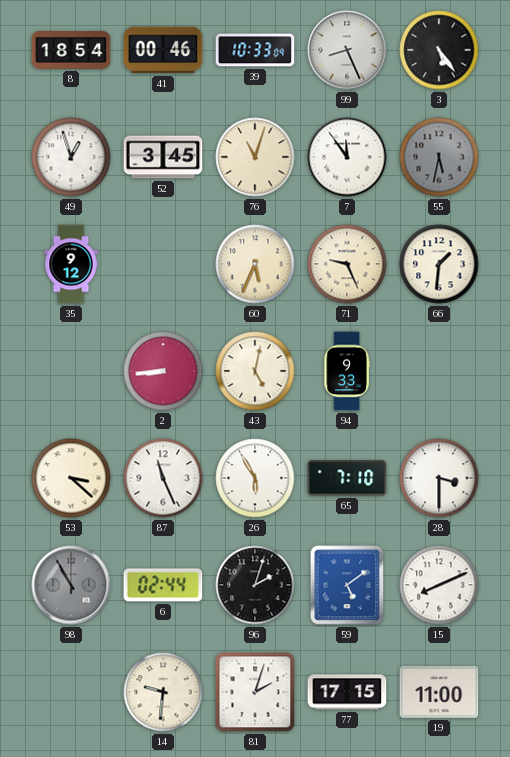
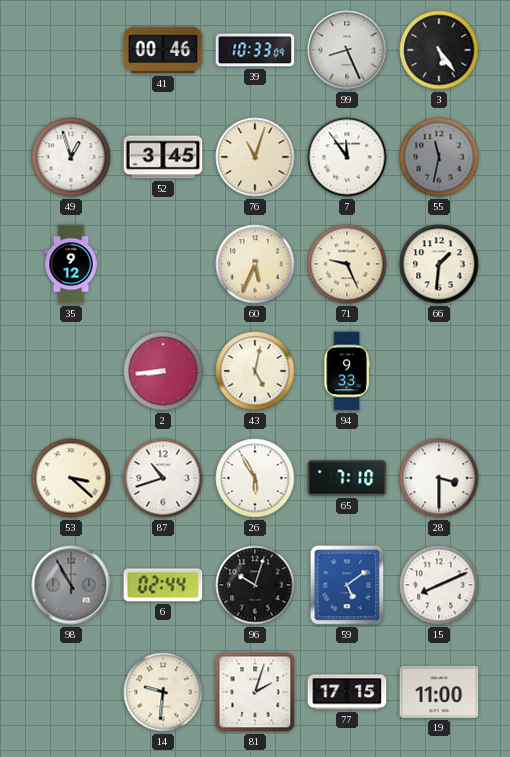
8: 18:54 -> none (71, 51)
55: 5:32 -> 11:32 (439, 157)
87: 11:26 -> 10:42 (163, 478)
96: 2:03 -> 10:03 (255, 585)
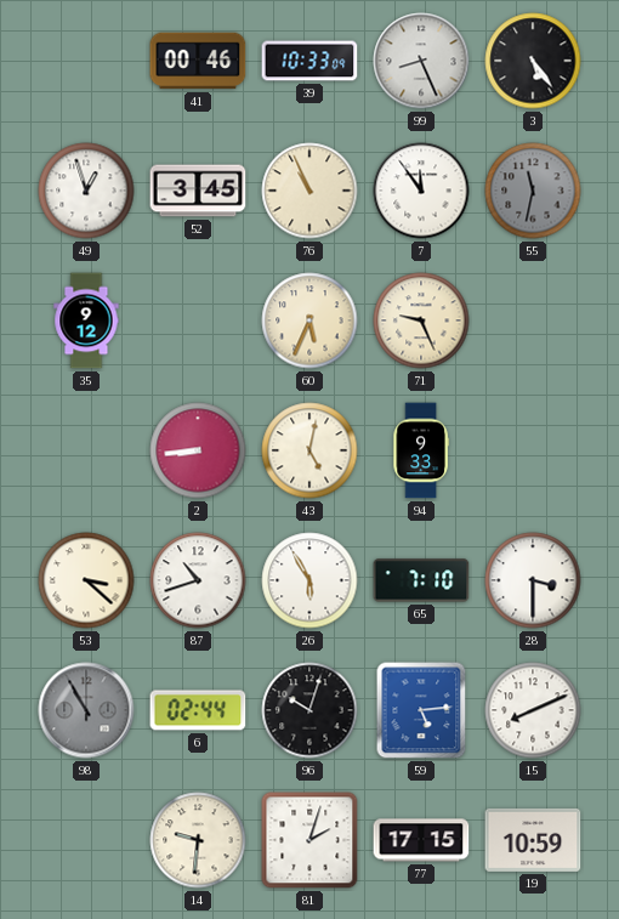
76: 11:03 -> 10:56 (309, 191)
66: 1:31 -> none (439, 264)
59: 5:09 -> 5:14 (421, 710)
19: 11:00 -> 10:59 (533, 840)
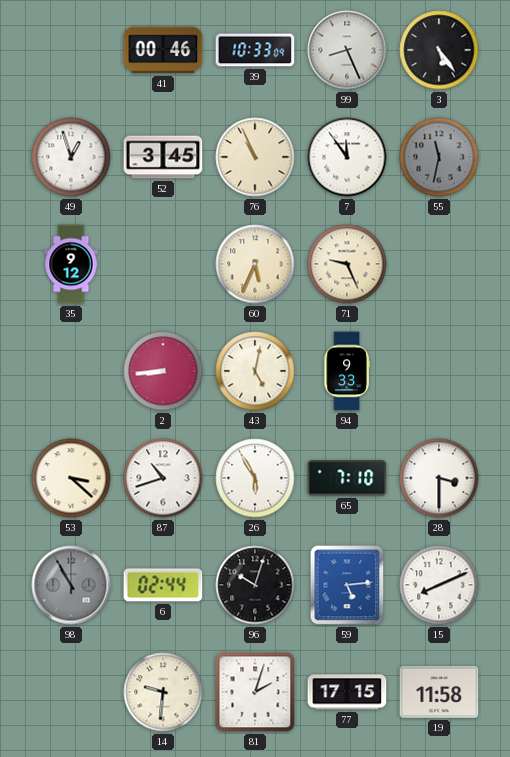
19: 10:59 -> 11:58 (439, 692)
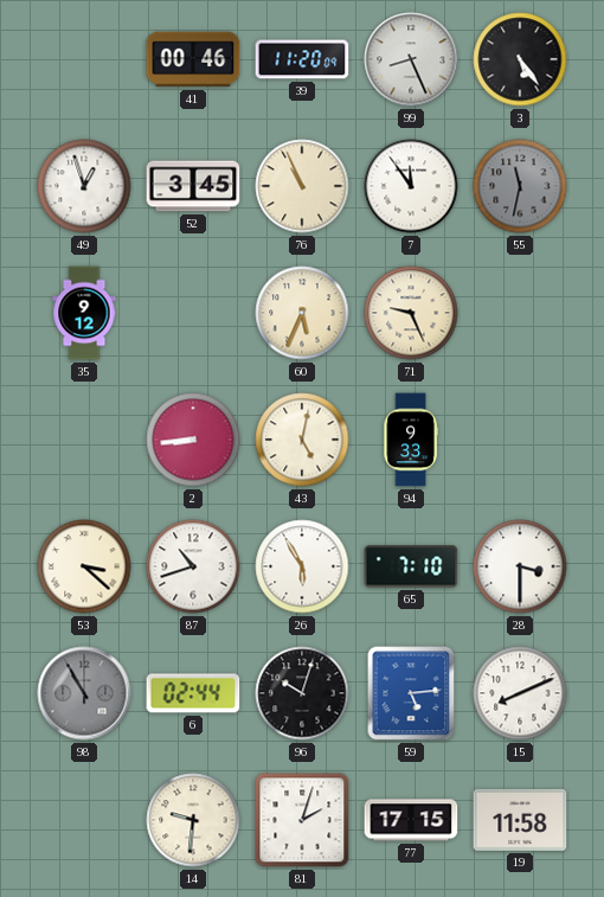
39: 10:33 -> 11:20 (302, 59)
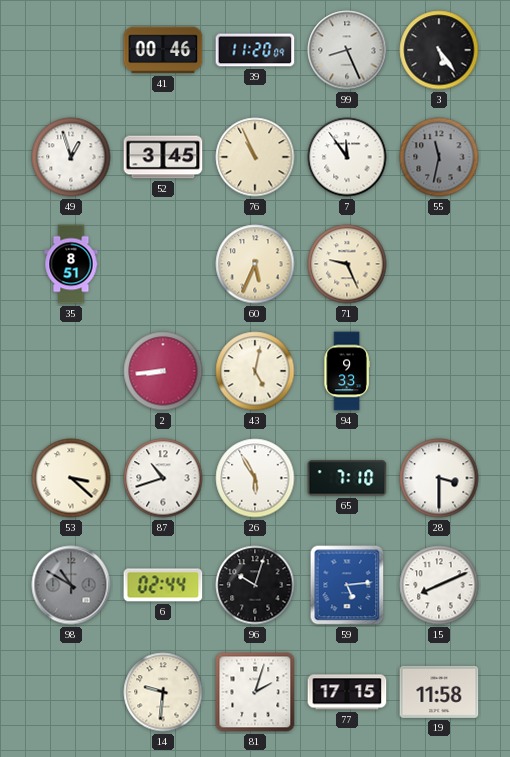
35: 9:12 -> 8:51 (71, 264)
98: 10:55 -> 10:50 (71, 585)
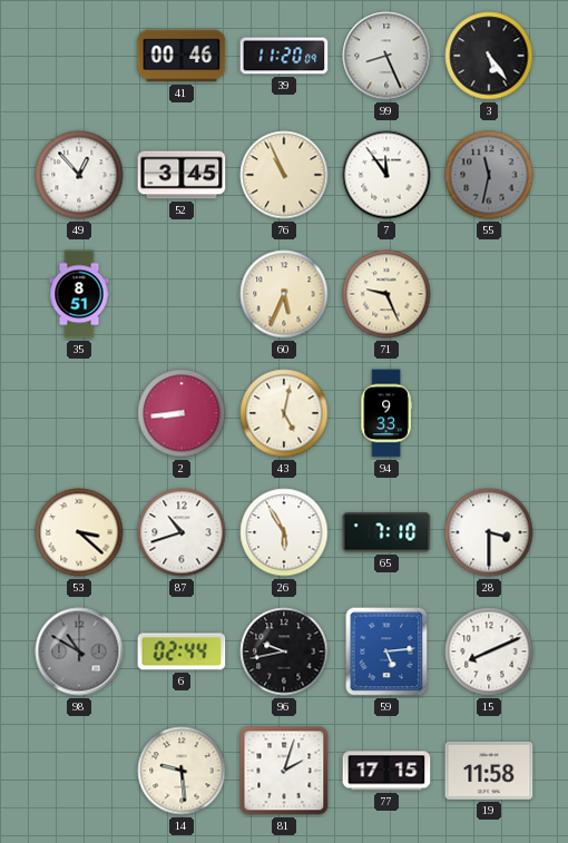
49: 12:57 -> 12:53 (79, 175)
96: 10:03 -> 9:43 (284, 651)
14: 9:31 -> 9:29 (182, 771)
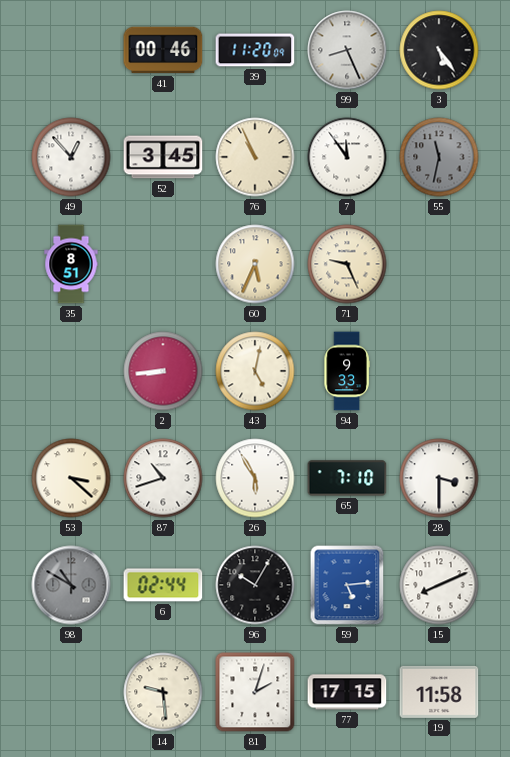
96: 9:43 -> 10:05 (255, 585)
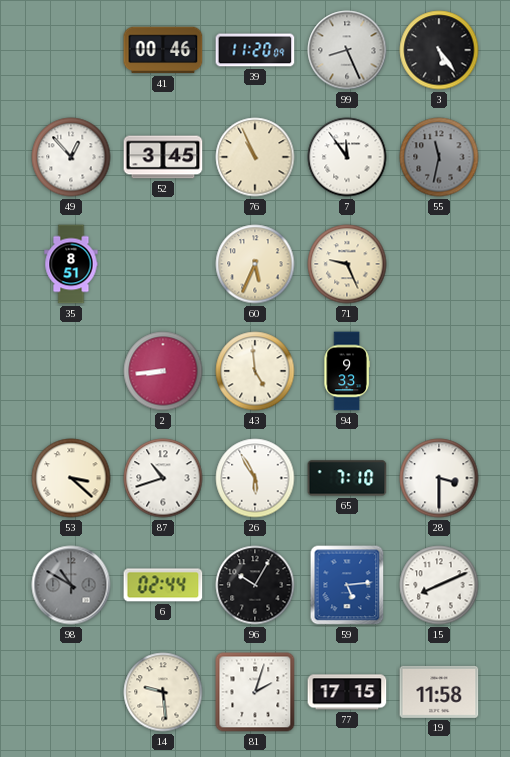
43: 5:02 -> 4:59 (255, 371)
